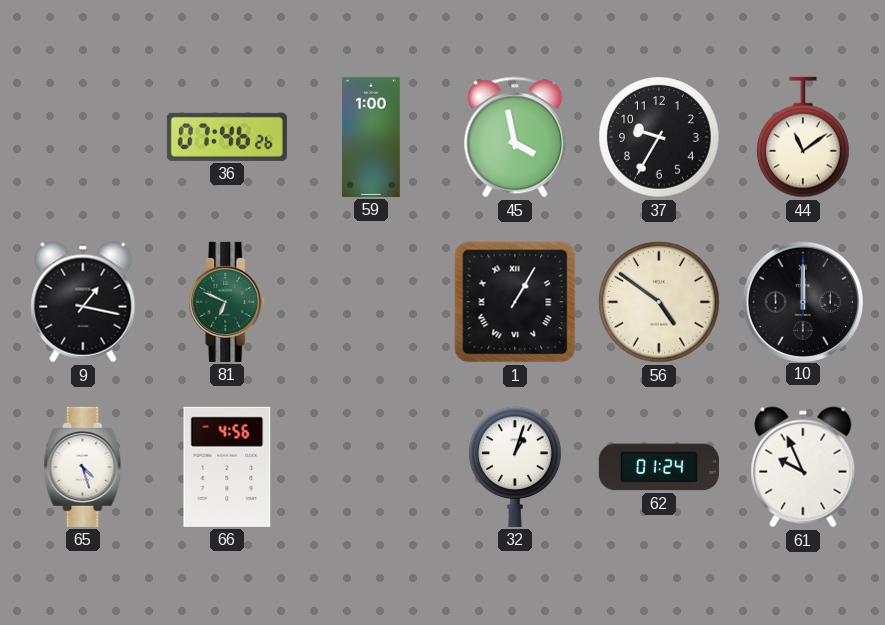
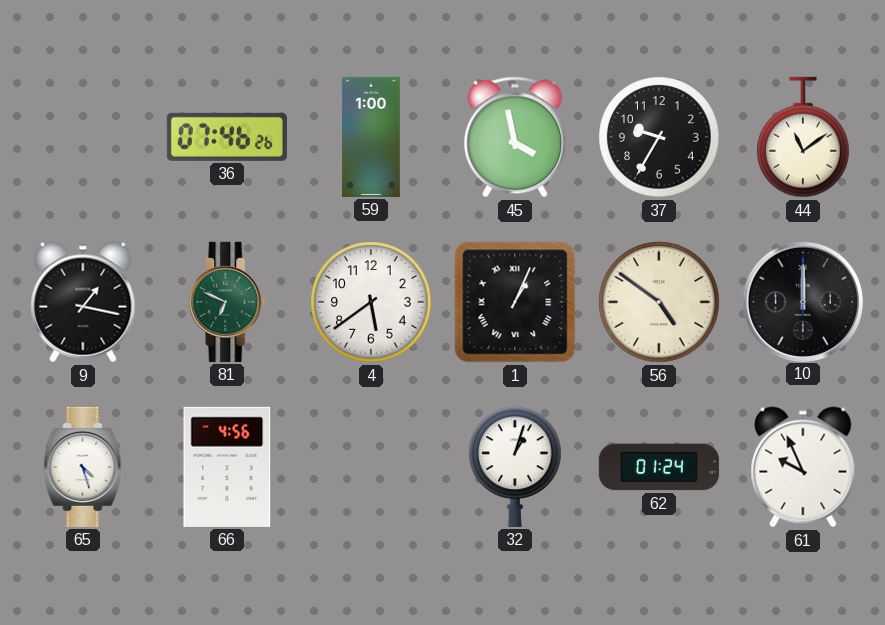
4: none -> 5:39 (371, 302)
1: 1:05 -> 1:04 (515, 302)
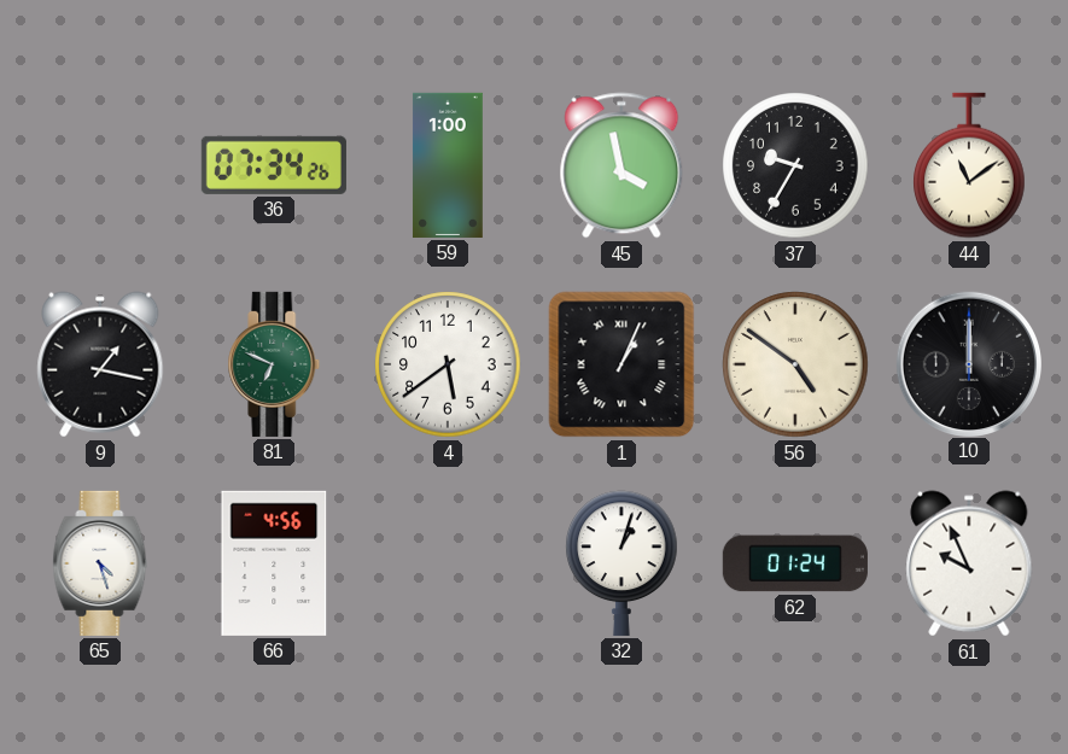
36: 07:46 -> 07:34 (274, 165)
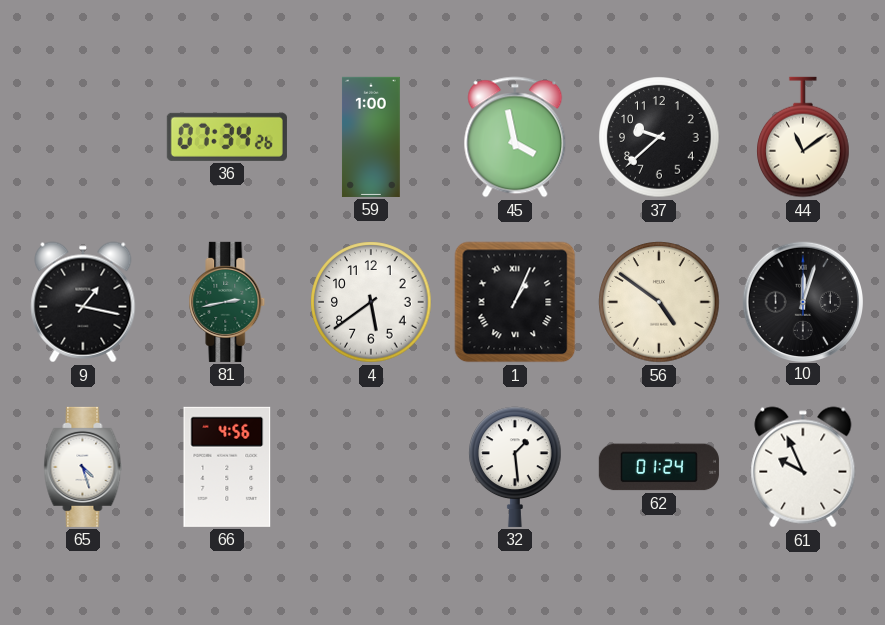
37: 9:35 -> 9:38 (659, 137)
81: 6:49 -> 2:43 (227, 302)
10: 12:00 -> 12:03 (802, 301)
32: 1:03 -> 1:29 (515, 467)
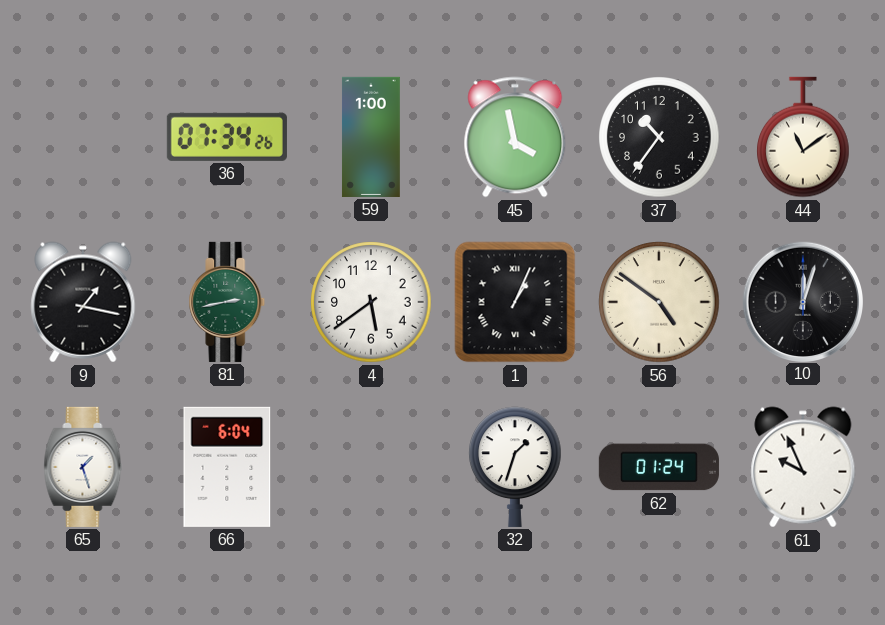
37: 9:38 -> 10:36 (659, 137)
65: 4:27 -> 1:27 (83, 467)
66: 4:56 -> 6:04 (227, 467)
32: 1:29 -> 1:33 (515, 467)
